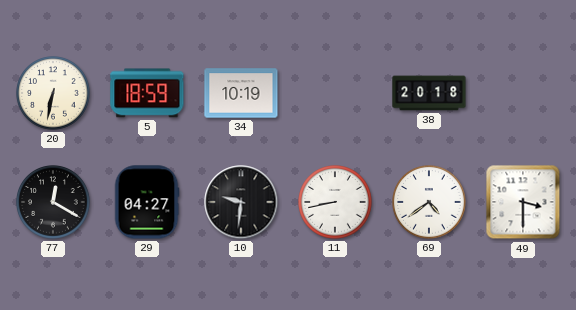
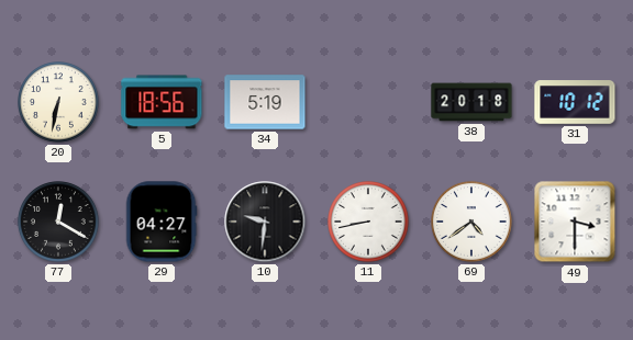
5: 18:59 -> 18:56 (162, 102)
34: 10:19 -> 5:19 (265, 102)
31: none -> 10:12 (575, 102)
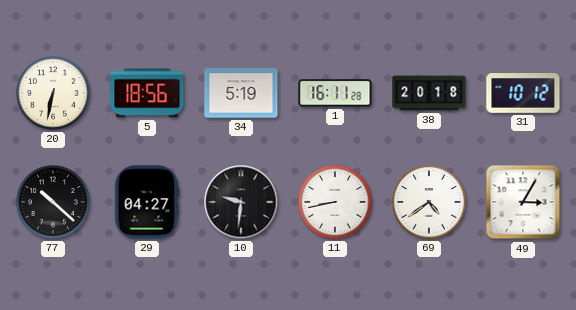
1: none -> 16:11 (335, 93)
77: 12:20 -> 10:22 (53, 202)
49: 3:30 -> 3:05 (523, 202)
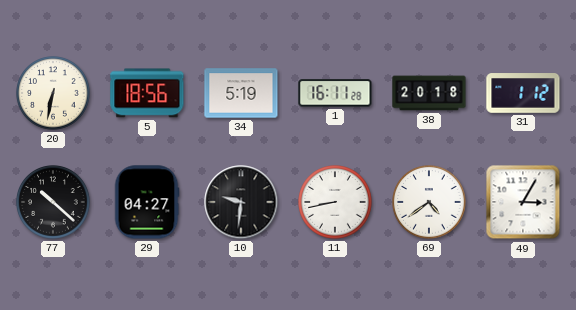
31: 10:12 -> 1:12 (523, 93)
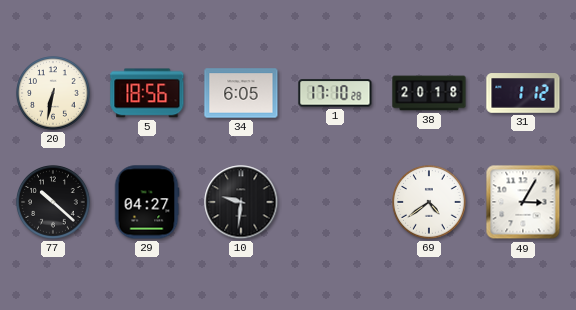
34: 5:19 -> 6:05 (241, 93)
1: 16:11 -> 17:10 (335, 93)
11: 8:43 -> none (335, 202)
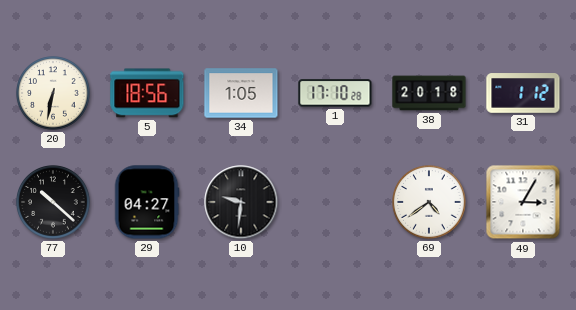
34: 6:05 -> 1:05 (241, 93)
